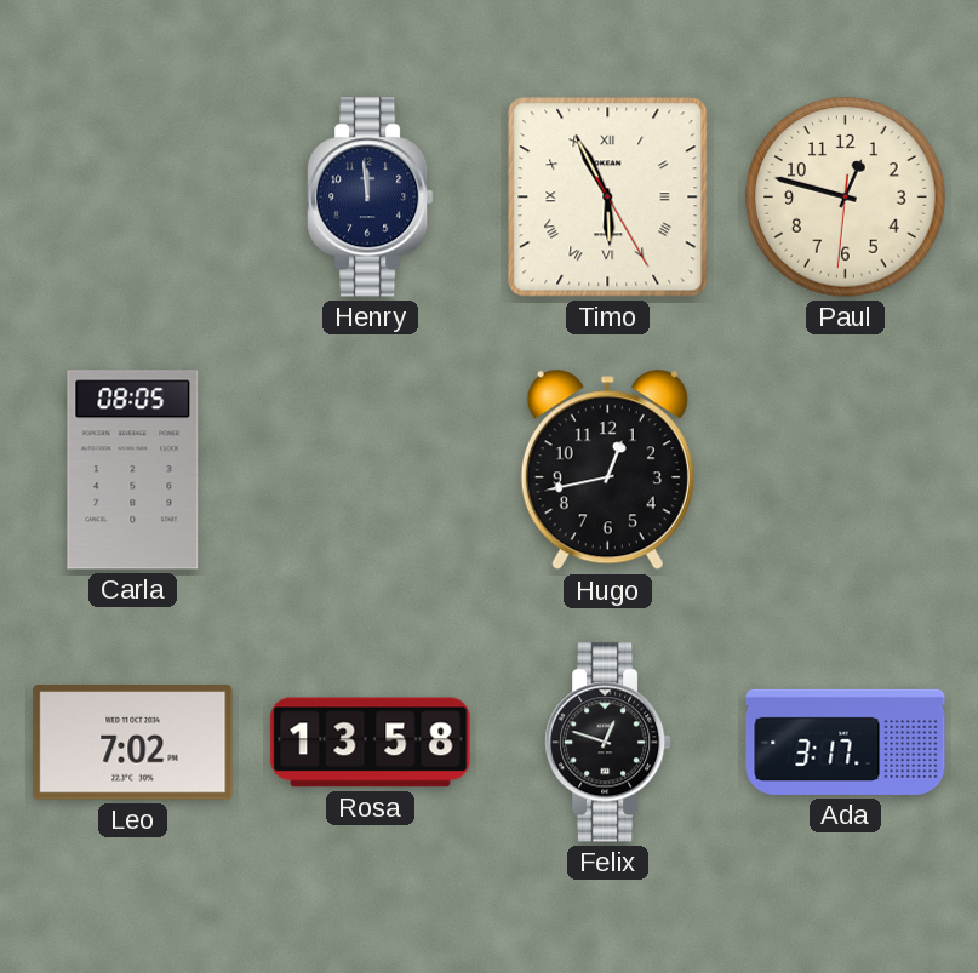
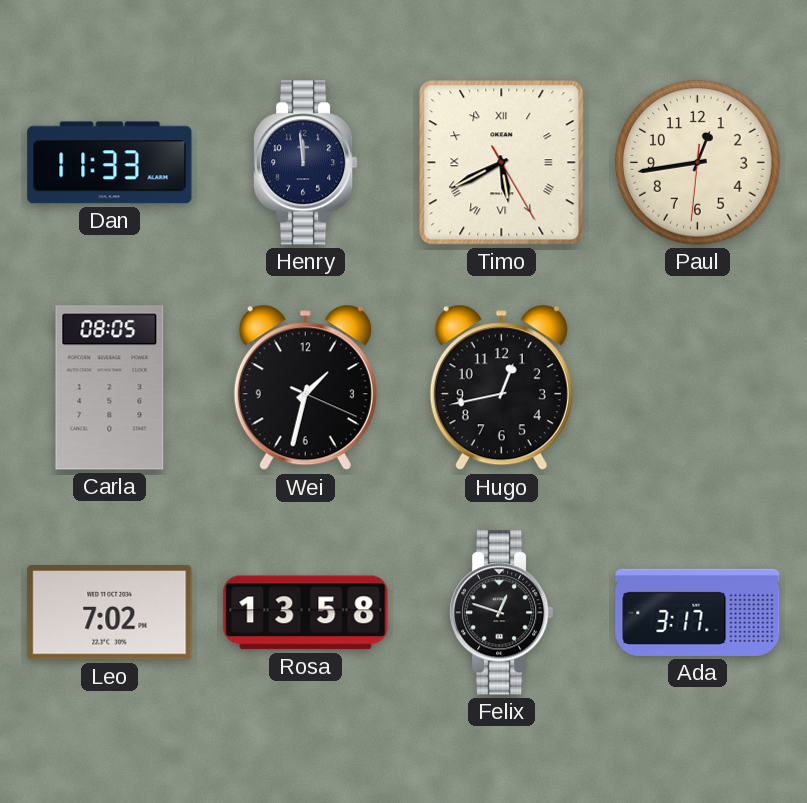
Dan: none -> 11:33 (110, 163)
Timo: 5:55 -> 5:40 (502, 163)
Paul: 12:47 -> 12:43 (698, 163)
Wei: none -> 1:32 (305, 388)
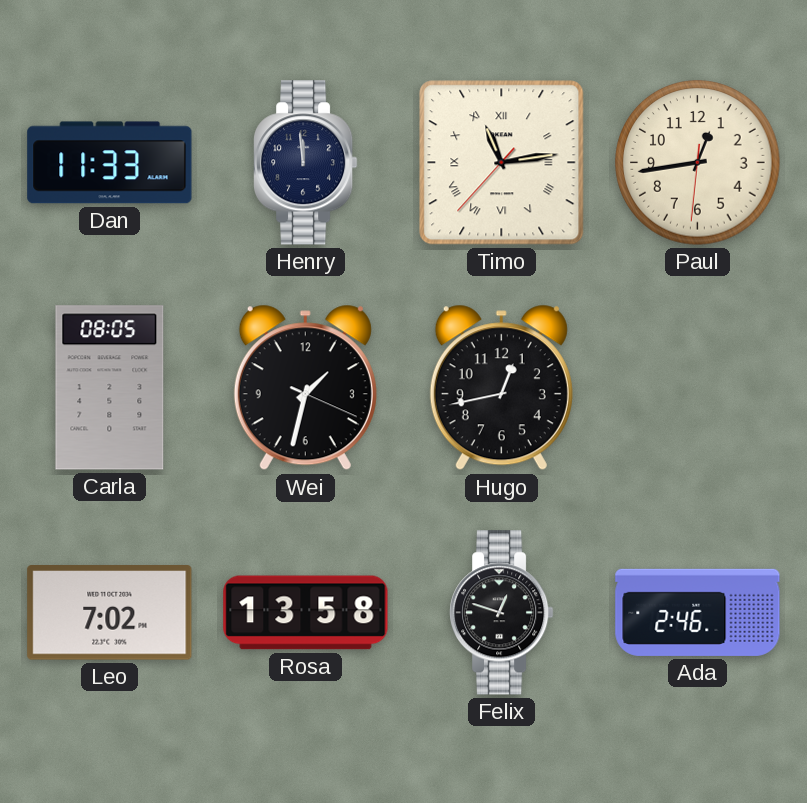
Timo: 5:40 -> 11:13 (502, 163)
Ada: 3:17 -> 2:46 (698, 612)
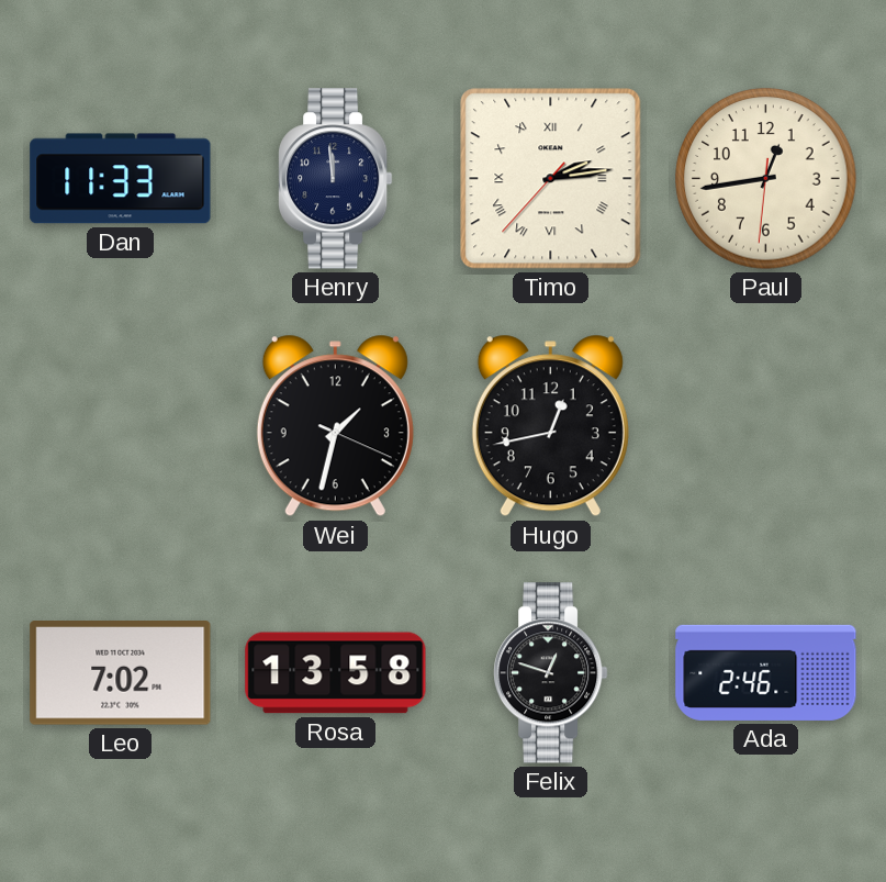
Timo: 11:13 -> 2:13 (551, 179)
Carla: 08:05 -> none (110, 388)
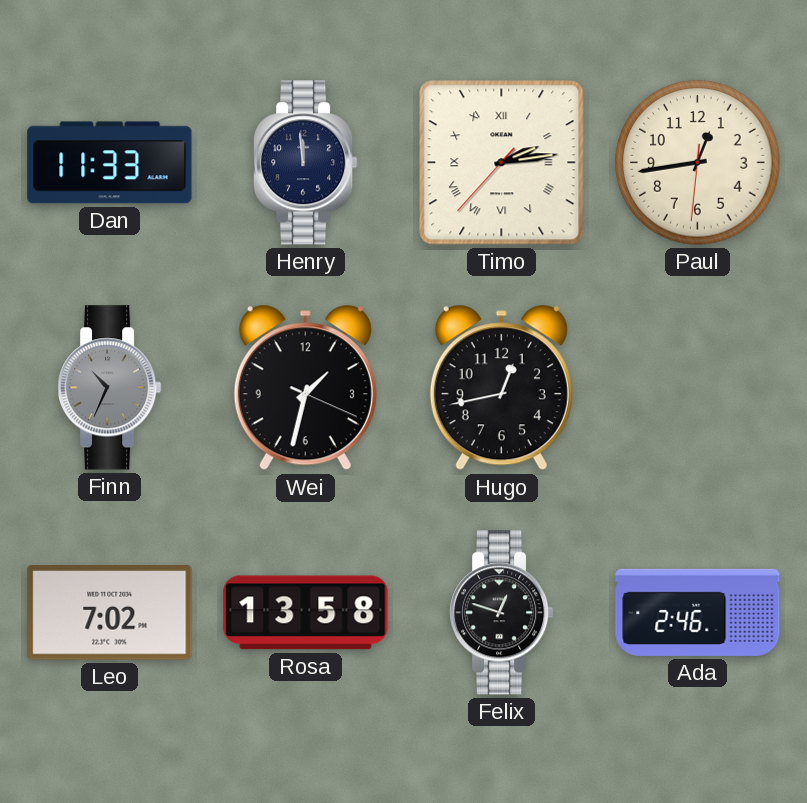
Finn: none -> 10:34 (110, 388)
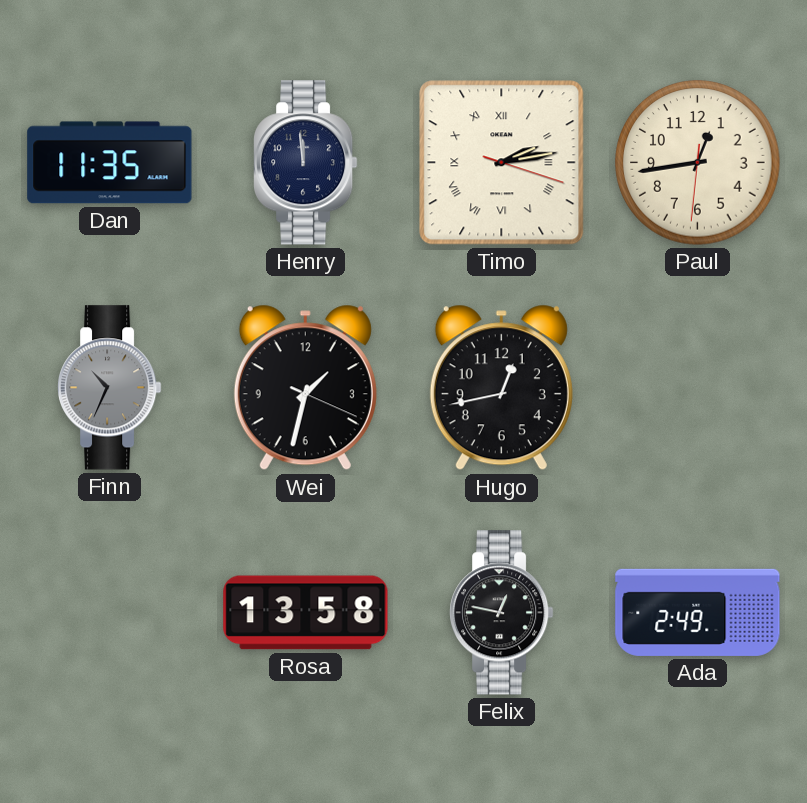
Dan: 11:33 -> 11:35 (110, 163)
Timo: 2:13:37 -> 2:13:18 (502, 163)
Leo: 7:02 -> none (110, 613)
Felix: 12:48 -> 12:47 (502, 613)
Ada: 2:46 -> 2:49 (698, 612)
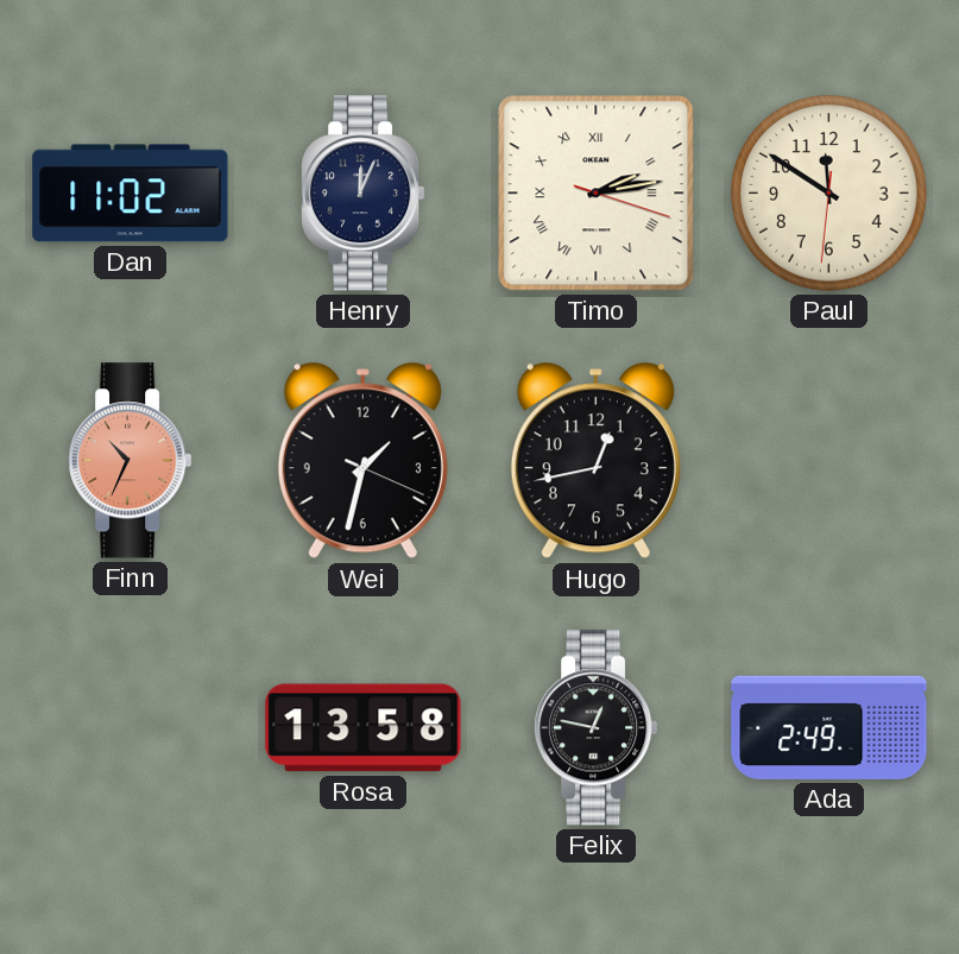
Dan: 11:35 -> 11:02 (131, 194)
Henry: 11:59 -> 12:04 (364, 194)
Paul: 12:43 -> 11:50 (829, 194)
Finn dial: grey -> salmon (131, 461)
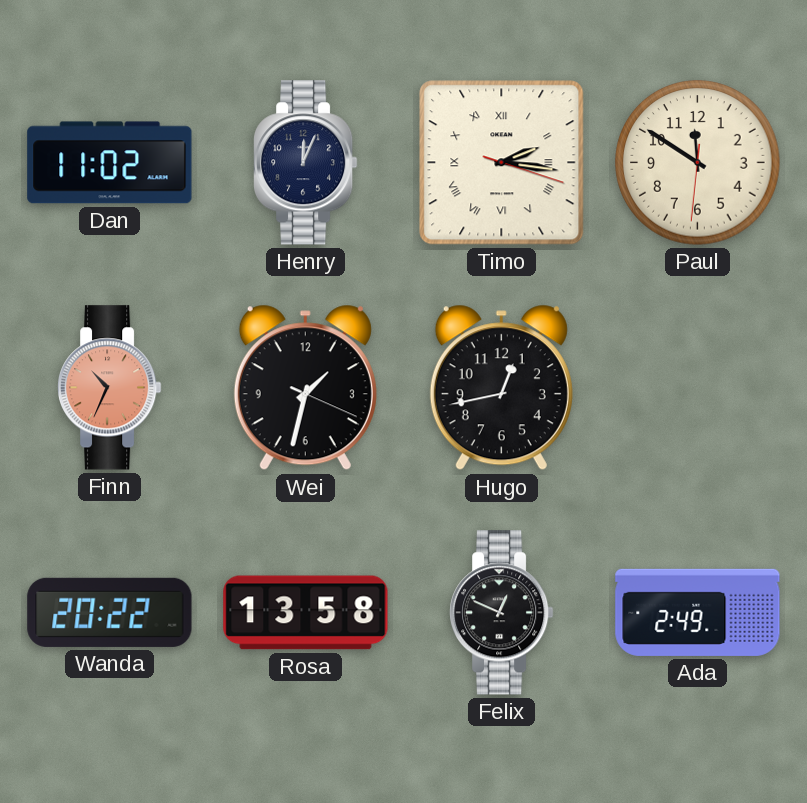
Timo: 2:13 -> 2:16 (502, 163)
Wanda: none -> 20:22 (110, 612)
Felix: 12:47 -> 12:49 (502, 613)
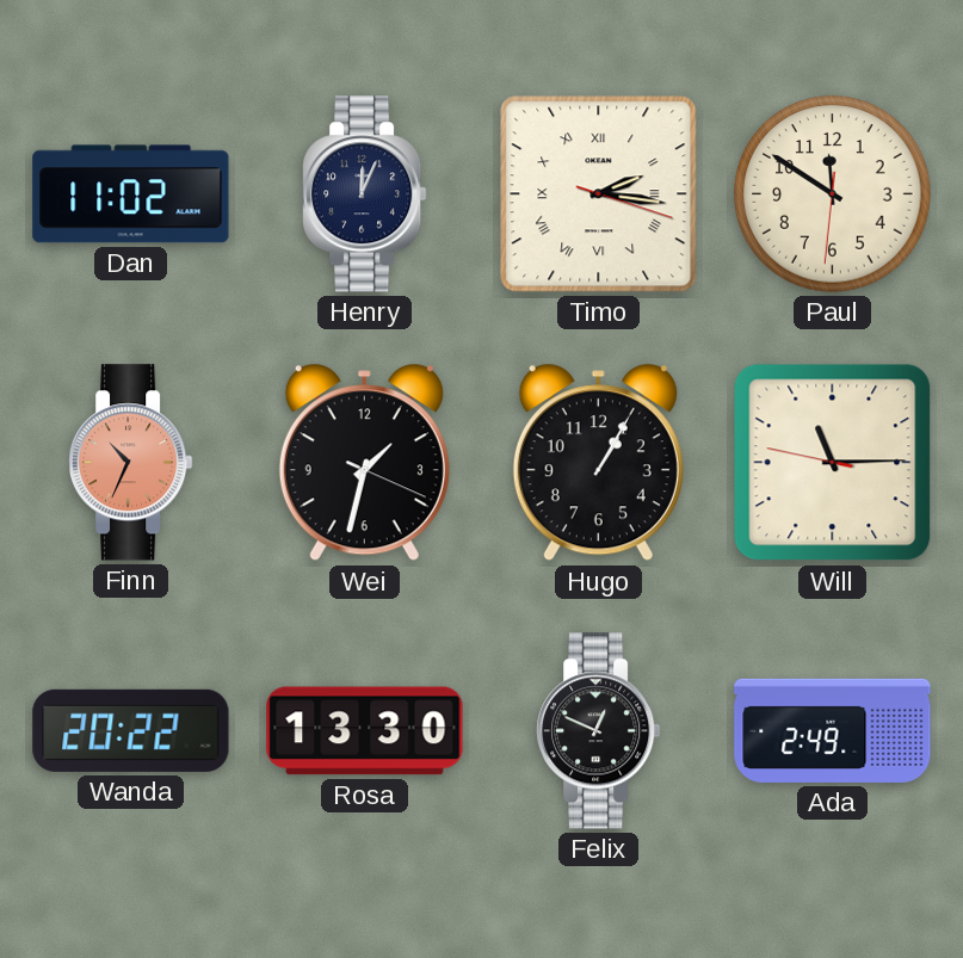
Hugo: 12:43 -> 1:05 (598, 463)
Will: none -> 11:14 (833, 463)
Rosa: 13:58 -> 13:30 (365, 731)
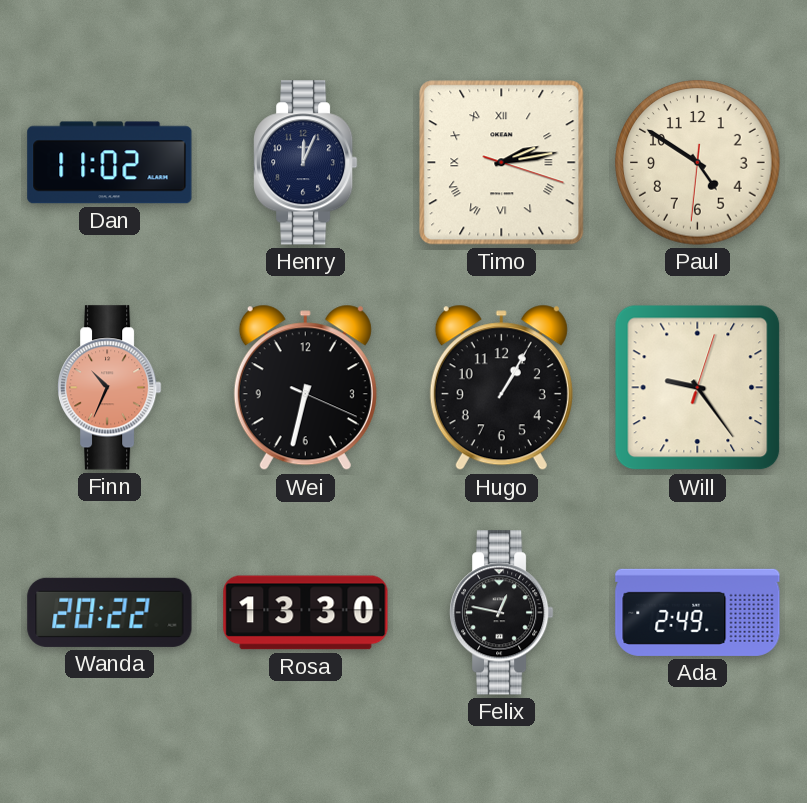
Timo: 2:16 -> 2:13 (502, 163)
Paul: 11:50 -> 4:50 (698, 163)
Wei: 1:32 -> 6:32 (305, 388)
Will: 11:14 -> 9:24 (698, 388)
Felix: 12:49 -> 12:47 (502, 613)
